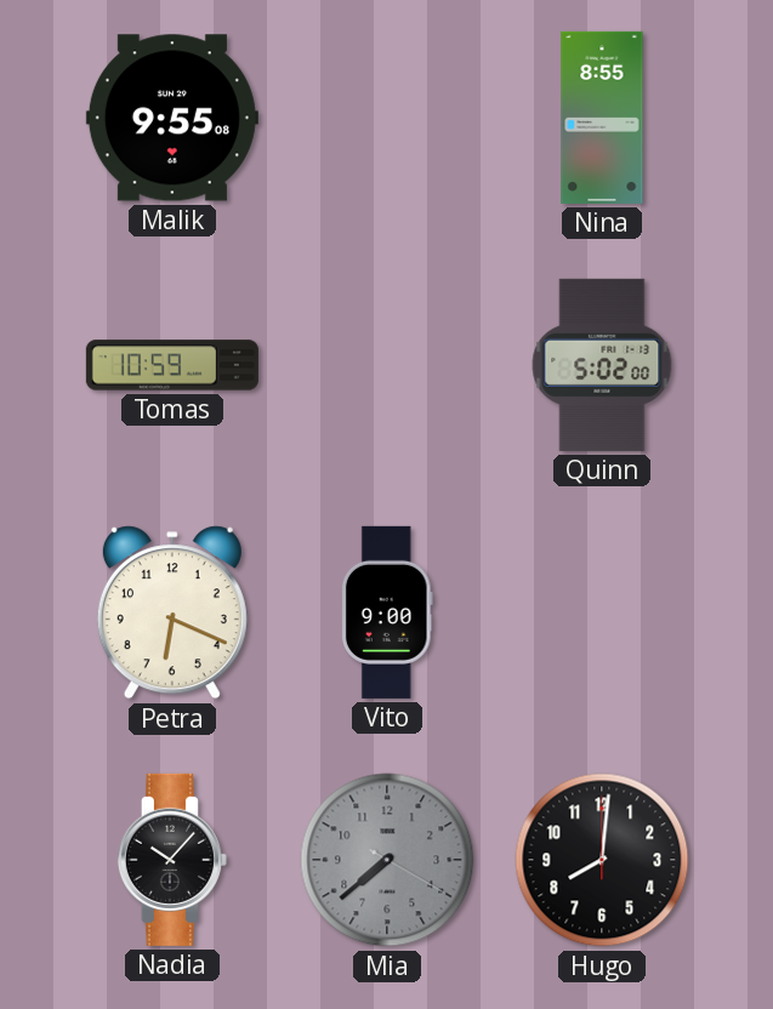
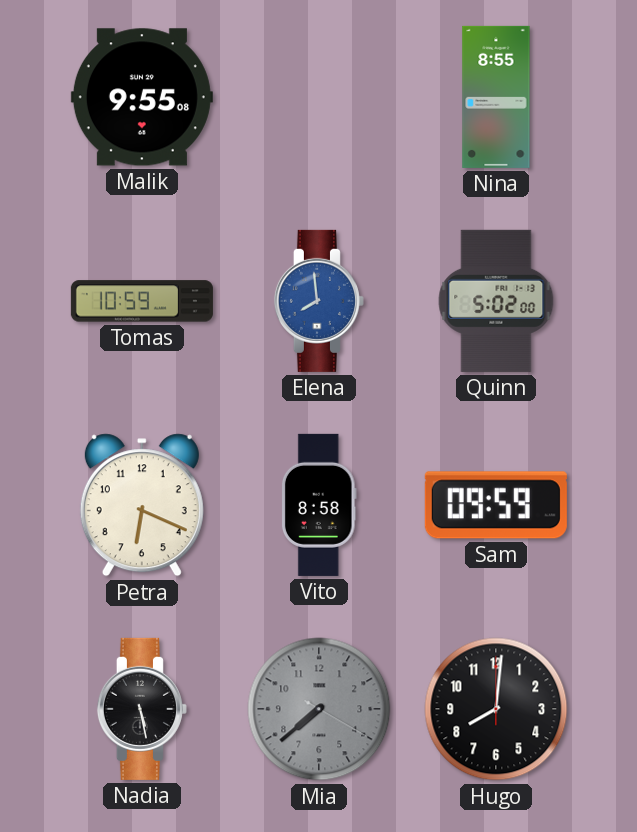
Elena: none -> 7:59 (319, 301)
Vito: 9:00 -> 8:58 (319, 505)
Sam: none -> 09:59 (496, 505)
Nadia: 10:07 -> 5:28 (142, 709)
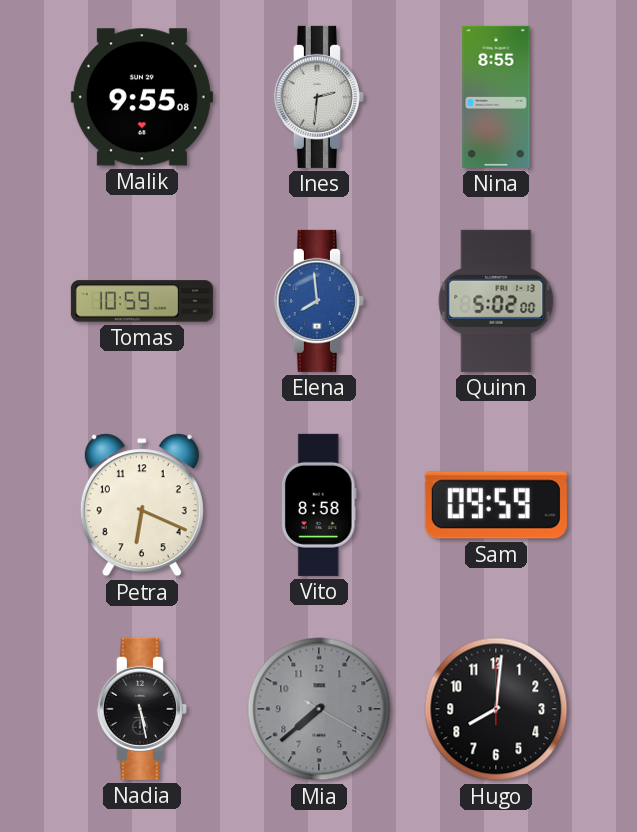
Ines: none -> 2:31 (319, 97)
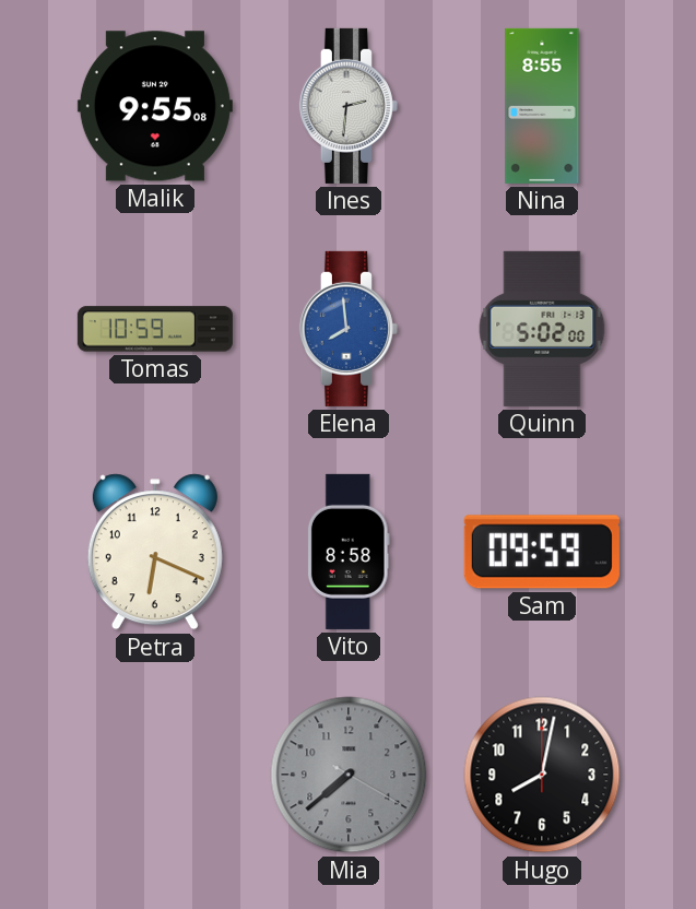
Nadia: 5:28 -> none (142, 709)
Hugo: 8:01 -> 8:02 (542, 775)
